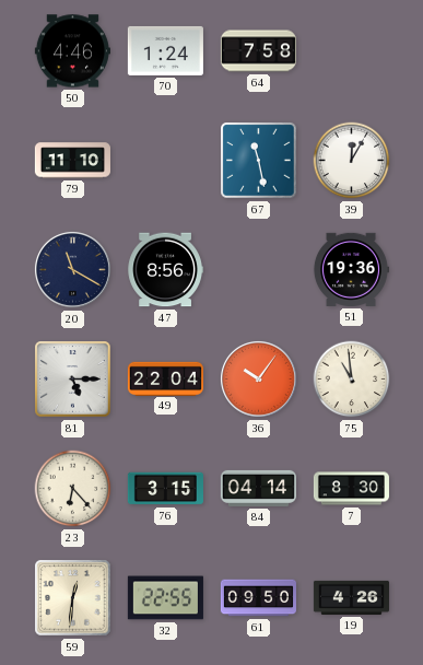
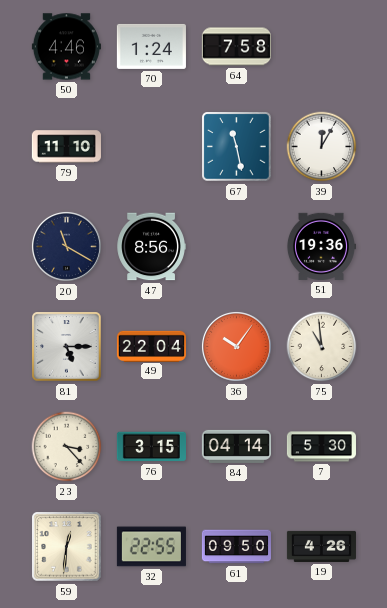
23: 6:23 -> 3:23 (67, 447)
7: 8:30 -> 5:30 (321, 447)
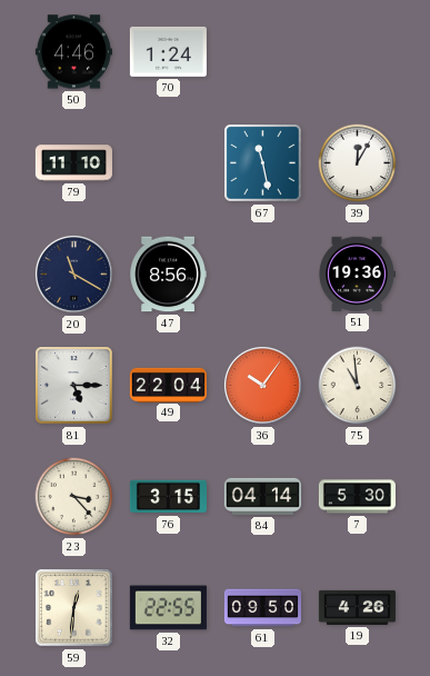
64: 7:58 -> none (236, 47)
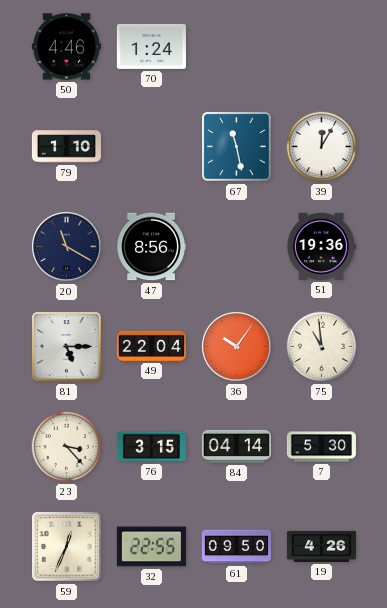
79: 11:10 -> 1:10 (66, 147)
59: 12:31 -> 12:34 (67, 547)
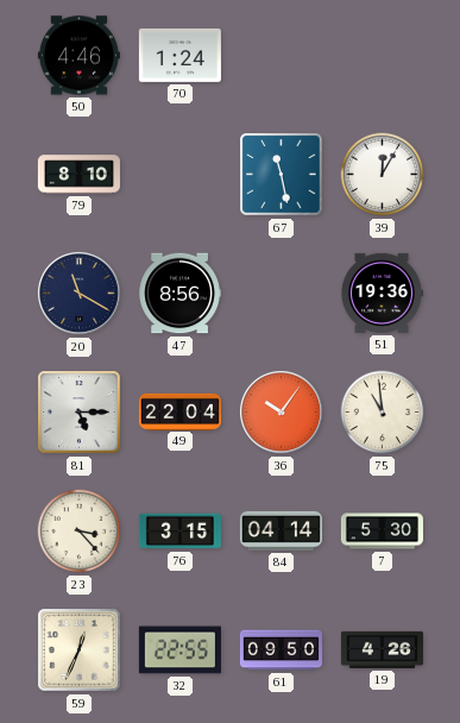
79: 1:10 -> 8:10 (78, 175)
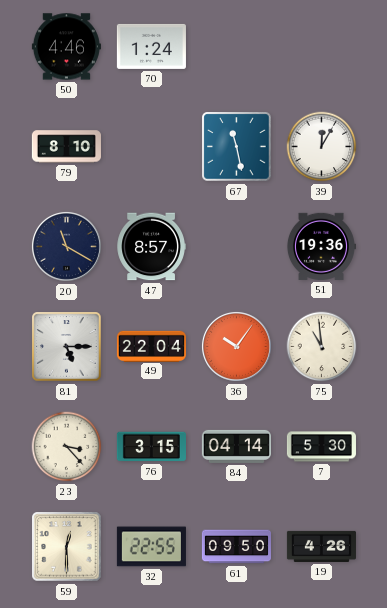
47: 8:56 -> 8:57 (151, 247)
59: 12:34 -> 12:30 (67, 547)
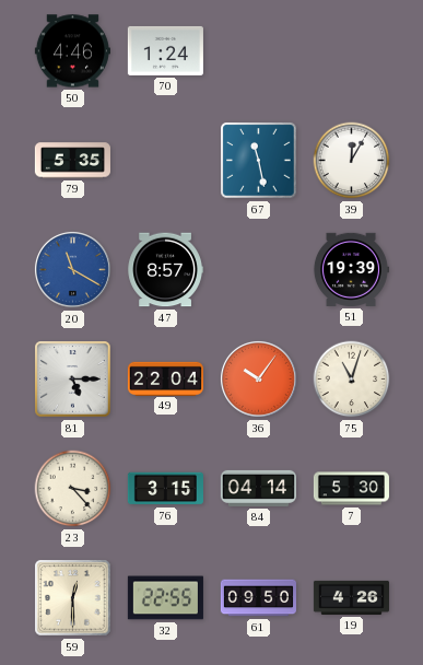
79: 8:10 -> 5:35 (72, 161)
20 dial: navy -> blue (72, 269)
51: 19:36 -> 19:39 (351, 269)
75: 10:59 -> 11:03 (352, 380)
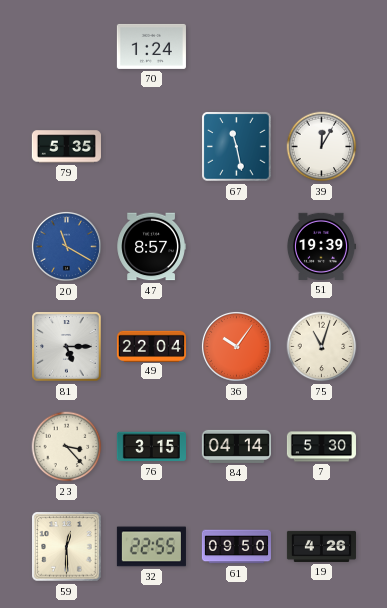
50: 4:46 -> none (72, 51)
